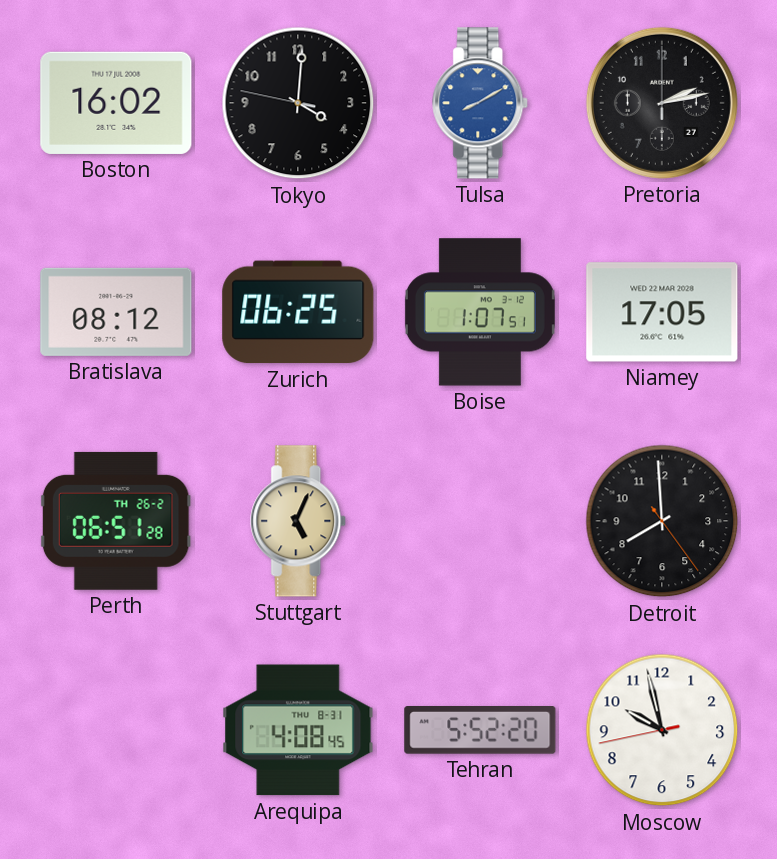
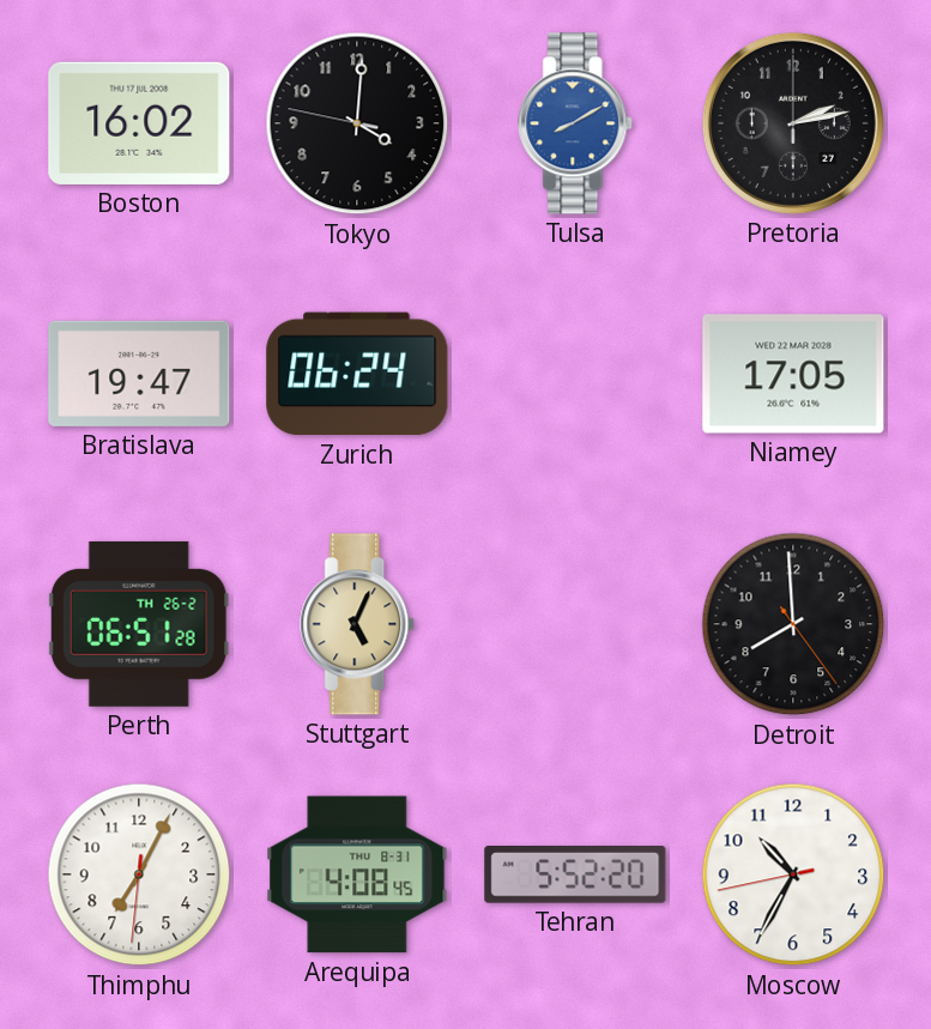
Bratislava: 08:12 -> 19:47 (139, 374)
Zurich: 06:25 -> 06:24 (357, 374)
Boise: 1:07 -> none (480, 312)
Thimphu: none -> 7:04 (139, 874)
Moscow: 9:57 -> 10:34 (793, 874)
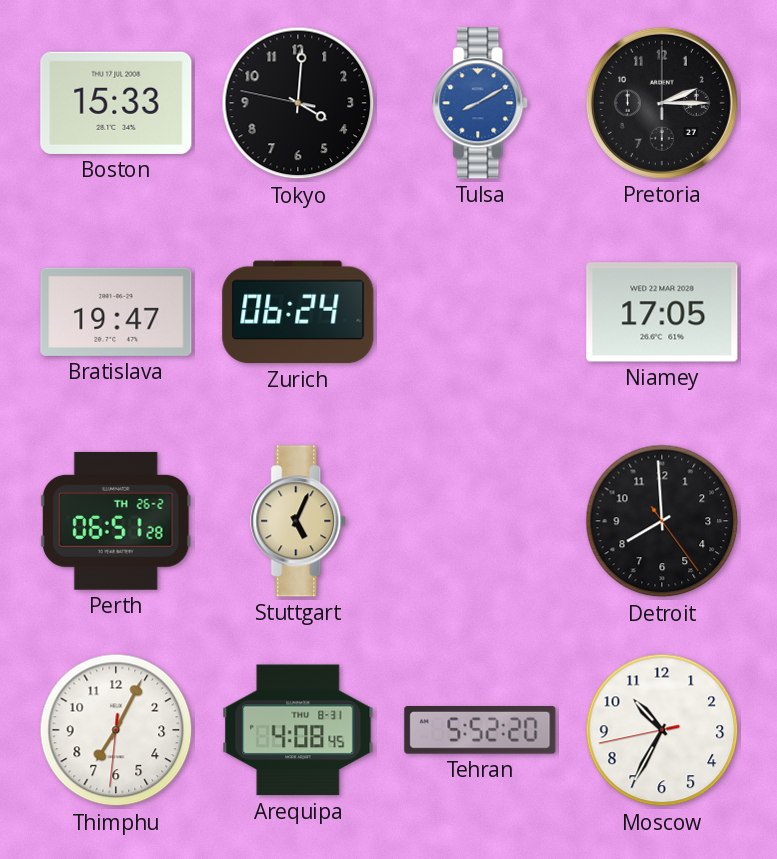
Boston: 16:02 -> 15:33 (116, 103)
Pretoria: 2:13 -> 2:15 (662, 103)
